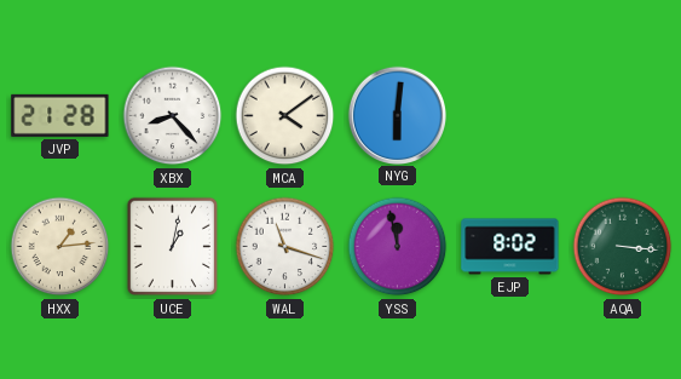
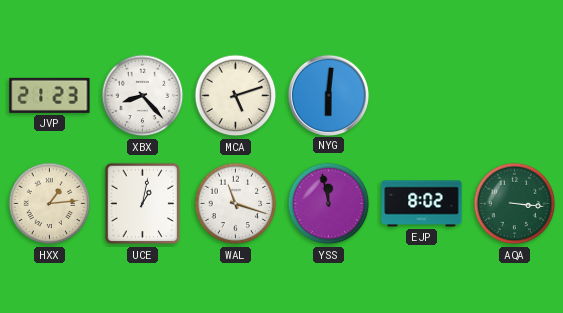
JVP: 21:28 -> 21:23 (50, 95)
MCA: 4:09 -> 5:12 (236, 96)
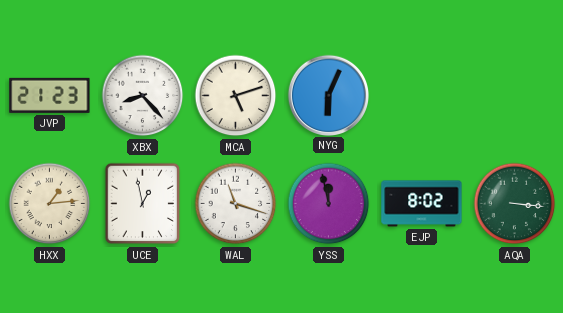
NYG: 6:01 -> 6:04 (328, 95)
UCE: 1:02 -> 12:58 (143, 204)
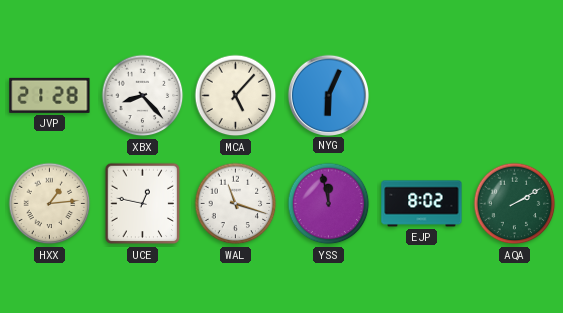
JVP: 21:23 -> 21:28 (50, 95)
MCA: 5:12 -> 5:07 (236, 96)
UCE: 12:58 -> 12:47 (143, 204)
AQA: 3:16 -> 2:10 (515, 204)
